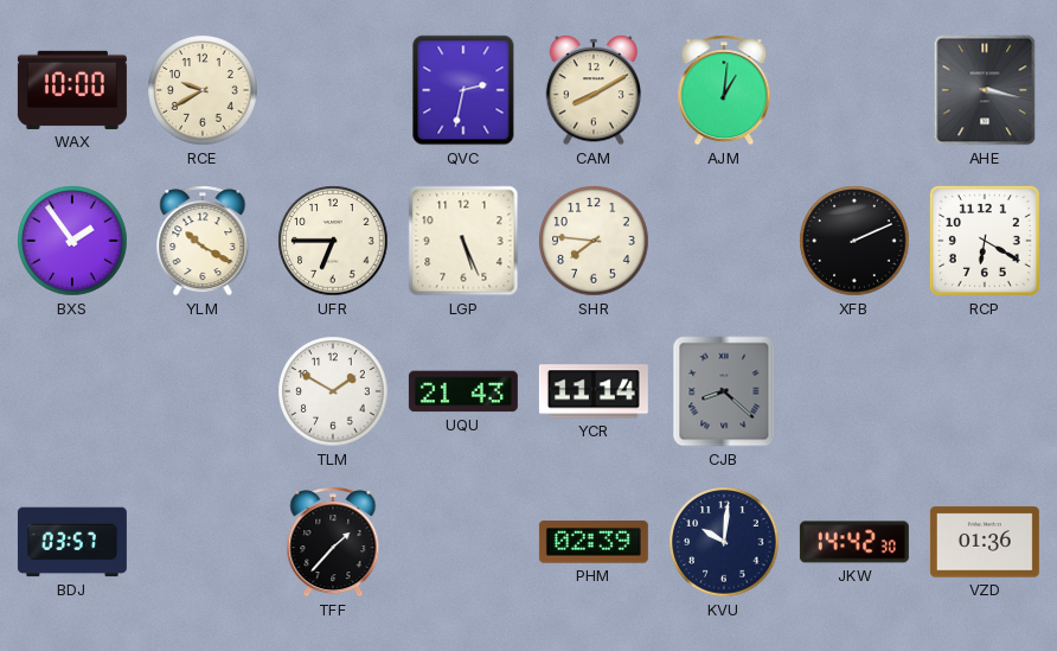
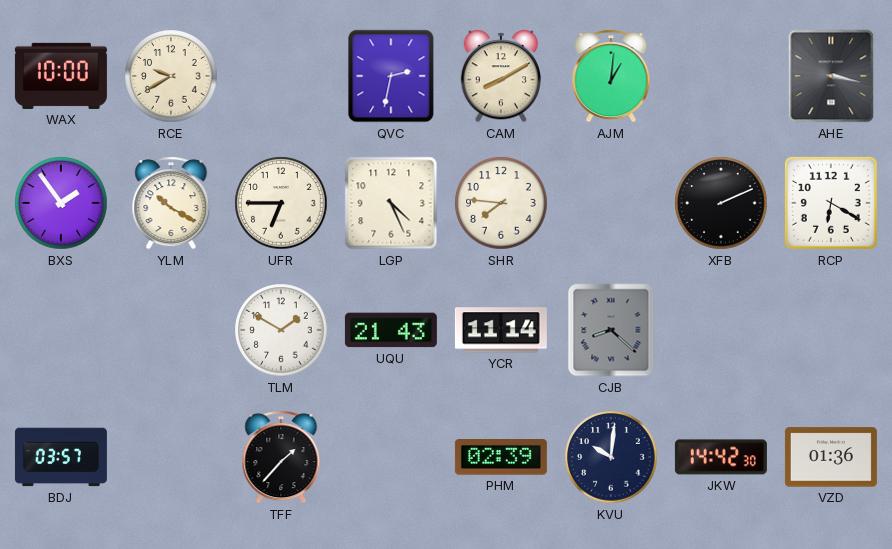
LGP: 5:26 -> 4:26 (391, 203)
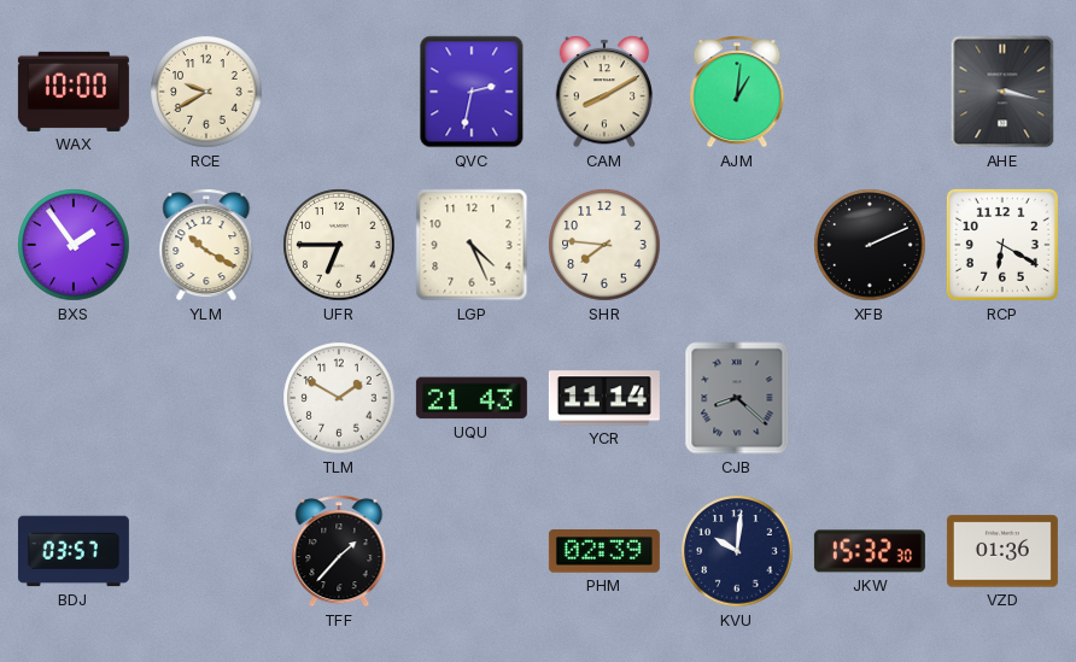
JKW: 14:42 -> 15:32 (870, 551)
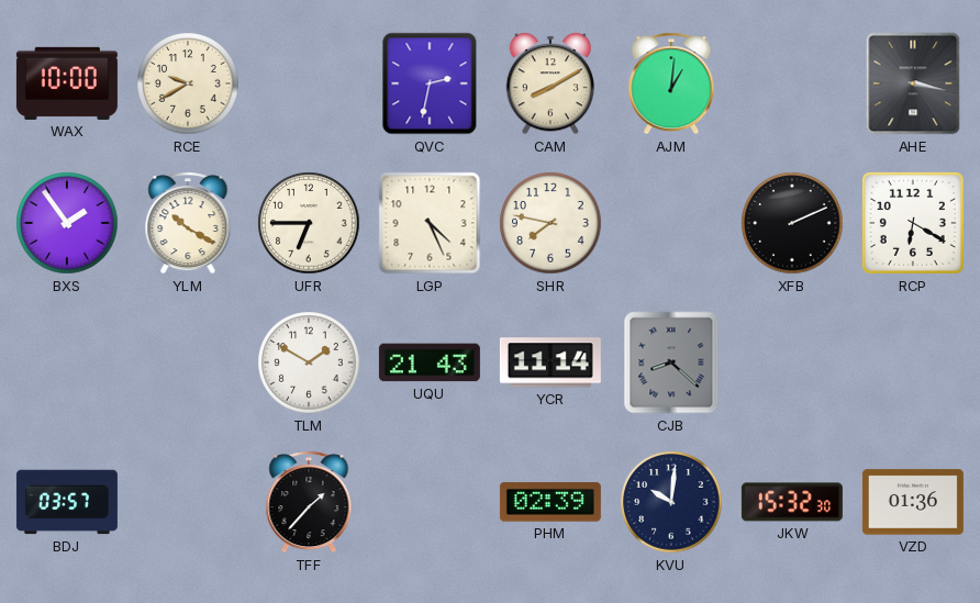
SHR: 7:46 -> 7:47 (550, 223)
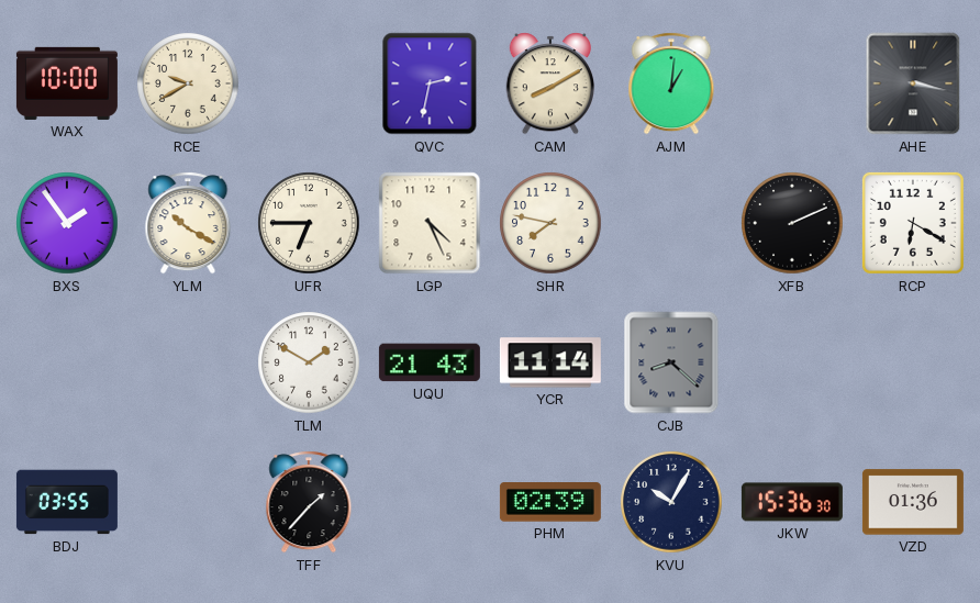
BDJ: 03:57 -> 03:55 (67, 502)
KVU: 10:01 -> 10:05 (671, 502)
JKW: 15:32 -> 15:36 (792, 502)
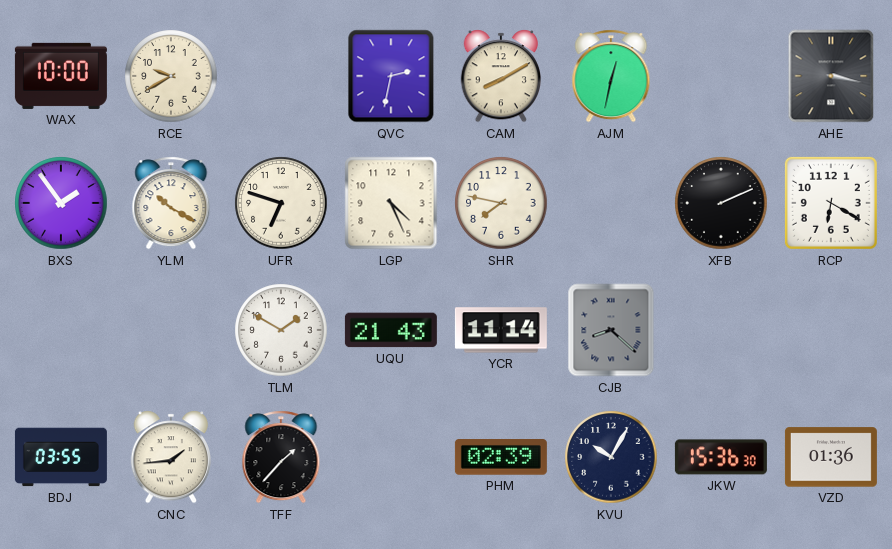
AJM: 1:01 -> 12:32 (611, 76)
UFR: 6:45 -> 6:48 (281, 203)
CNC: none -> 1:44 (171, 457)
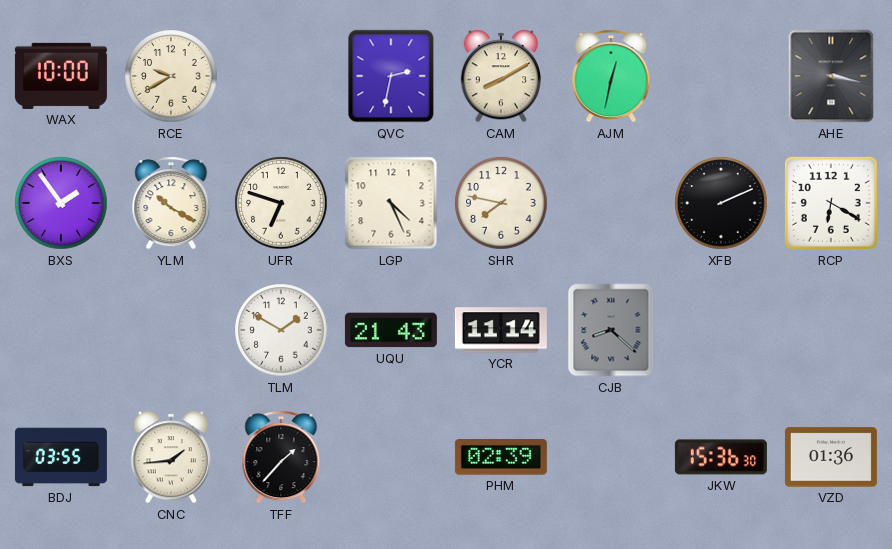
KVU: 10:05 -> none (611, 457)
